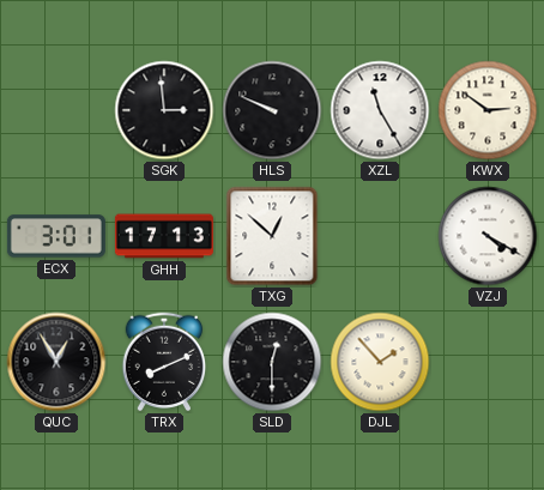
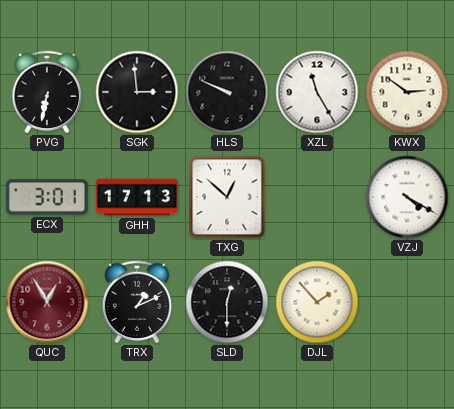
PVG: none -> 6:32 (47, 92)
QUC dial: black -> burgundy (47, 302)
TRX: 8:11 -> 1:11 (137, 302)
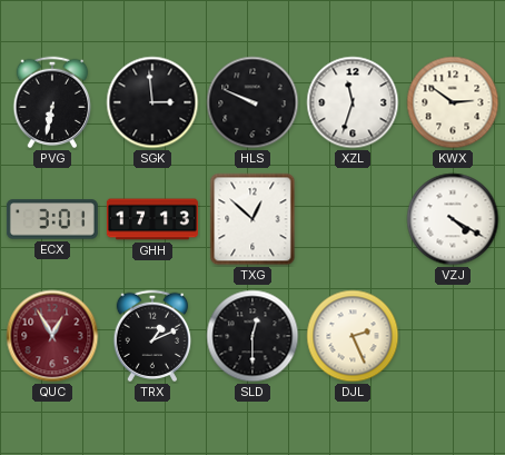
XZL: 11:25 -> 11:33 (353, 102)
DJL: 1:53 -> 2:26 (353, 336)
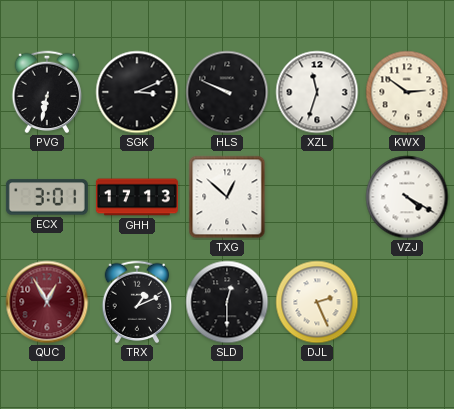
SGK: 2:59 -> 3:11 (137, 92)
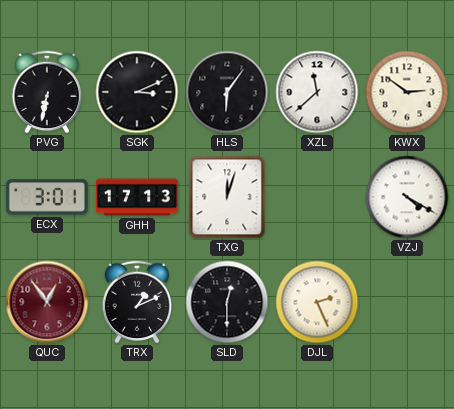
HLS: 9:49 -> 6:06 (227, 92)
XZL: 11:33 -> 11:38 (317, 92)
TXG: 12:52 -> 12:03 (227, 197)
QUC: 12:55 -> 12:54 (47, 302)
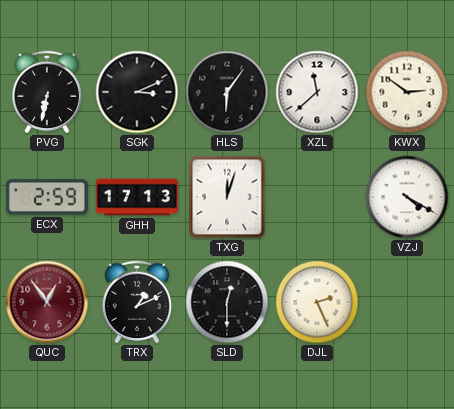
ECX: 3:01 -> 2:59 (47, 197)
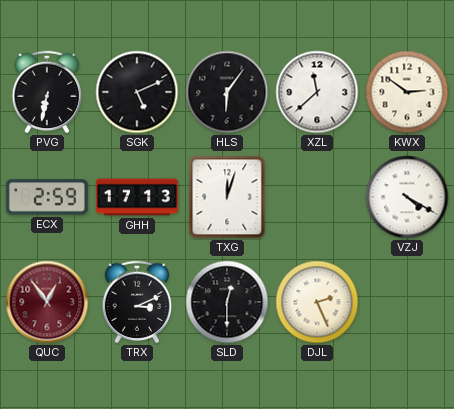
SGK: 3:11 -> 5:11 (137, 92)
TRX: 1:11 -> 3:11 (137, 302)
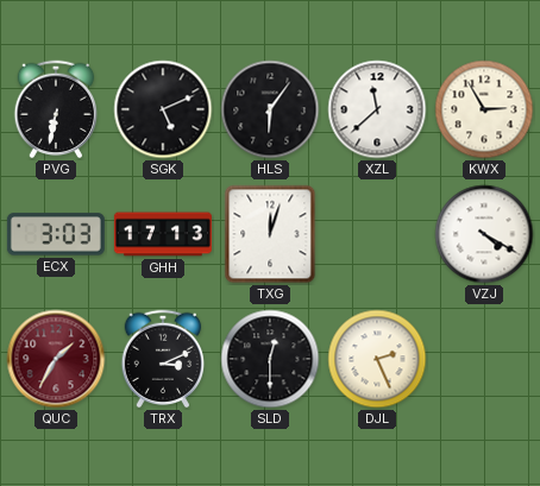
KWX: 2:51 -> 2:55 (484, 109)
ECX: 2:59 -> 3:03 (56, 234)
QUC: 12:54 -> 1:35 (56, 359)
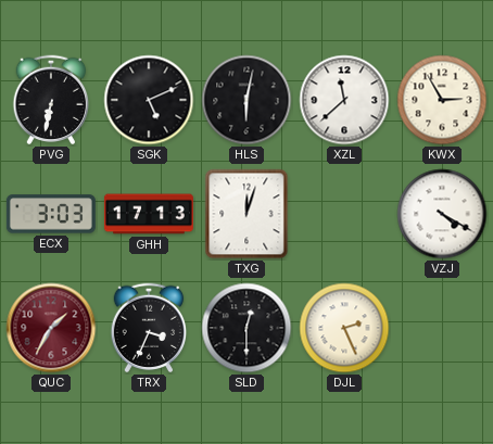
HLS: 6:06 -> 6:02 (246, 100)
TRX: 3:11 -> 3:34 (149, 328)
